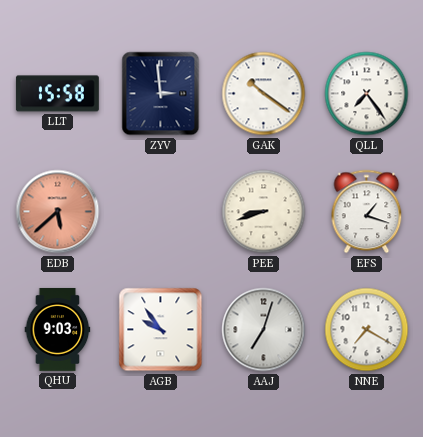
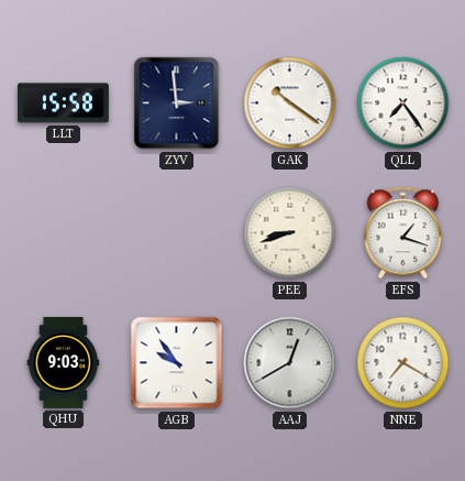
EDB: 5:38 -> none (58, 212)
AAJ: 7:03 -> 12:40 (290, 363)
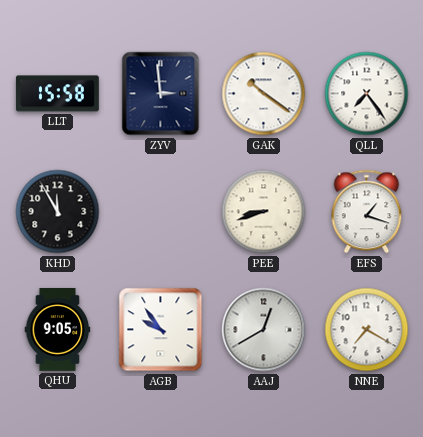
KHD: none -> 11:55 (58, 212)
QHU: 9:03 -> 9:05 (58, 329)
